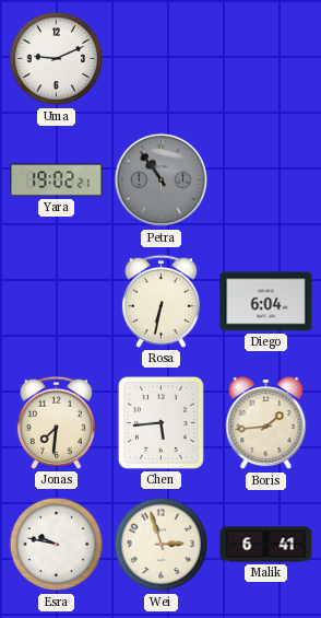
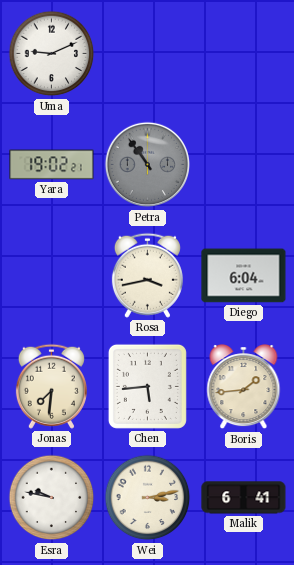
Rosa: 6:32 -> 3:43 (147, 275)
Wei: 2:57 -> 3:13 (148, 498)
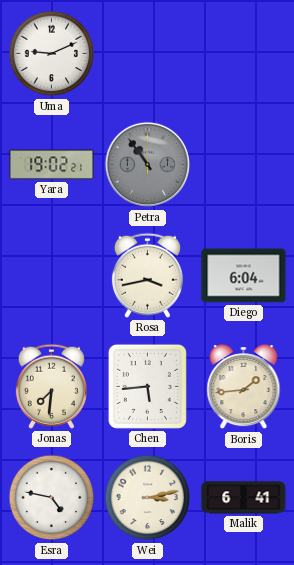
Esra: 9:47 -> 4:47 (52, 498)
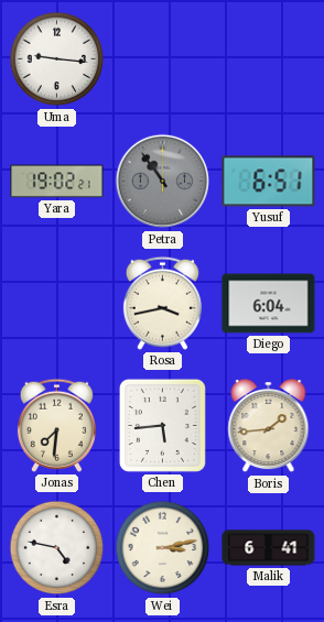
Uma: 9:11 -> 9:16 (57, 59)
Yusuf: none -> 6:51 (269, 182)
